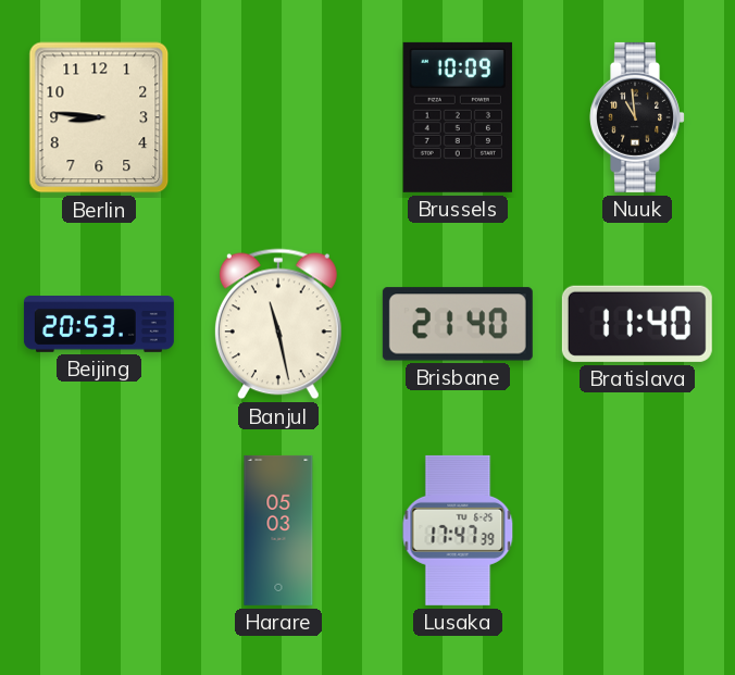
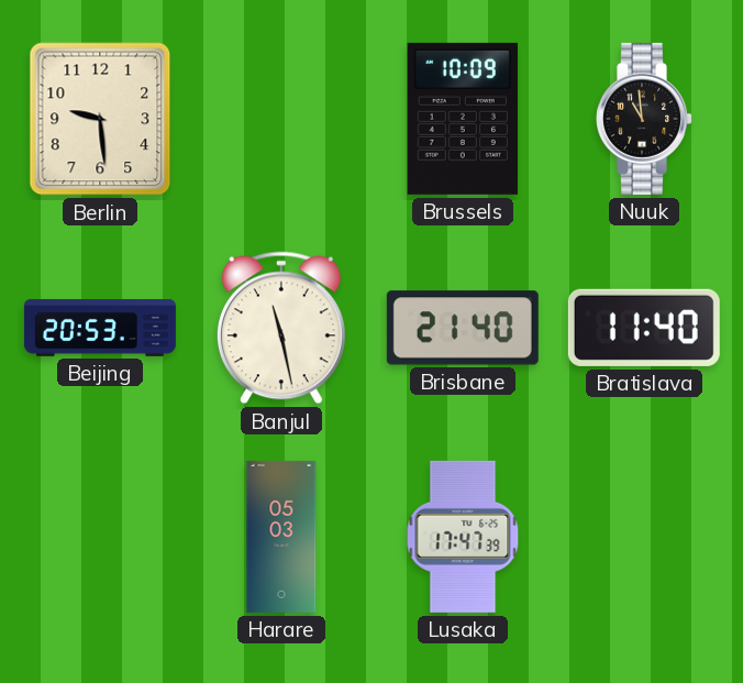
Berlin: 8:46 -> 9:29 (100, 119)
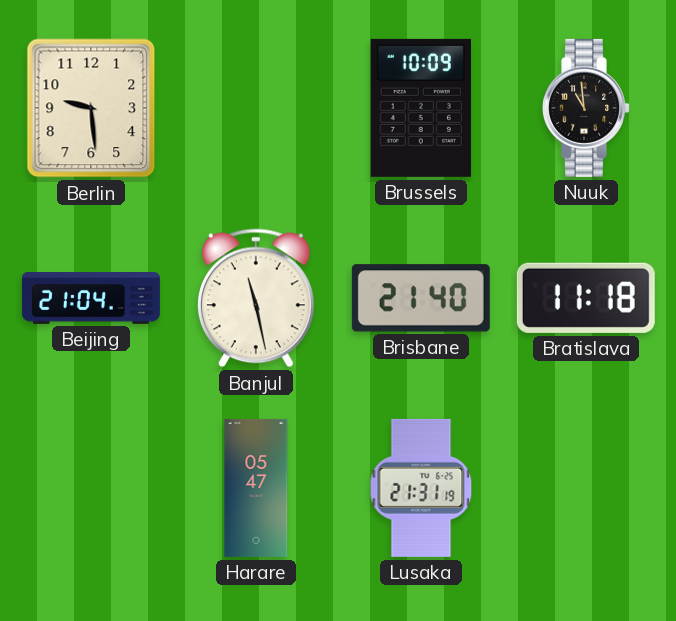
Beijing: 20:53 -> 21:04 (91, 299)
Bratislava: 11:40 -> 11:18 (586, 298)
Harare: 05:03 -> 05:47 (256, 488)
Lusaka: 17:47 -> 21:31 (421, 488)
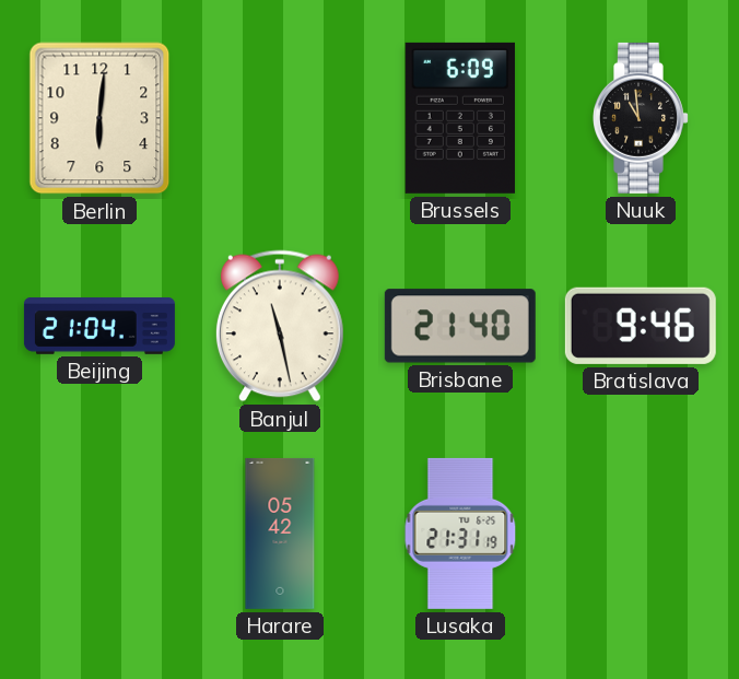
Berlin: 9:29 -> 6:01 (99, 118)
Brussels: 10:09 -> 6:09 (460, 118)
Bratislava: 11:18 -> 9:46 (641, 326)
Harare: 05:47 -> 05:42 (280, 534)
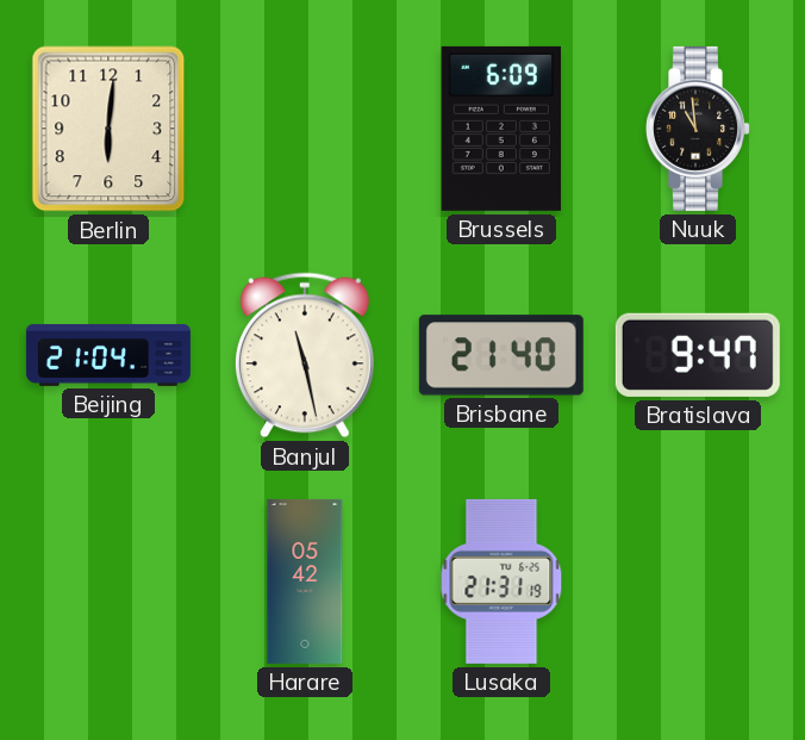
Bratislava: 9:46 -> 9:47 (698, 355)
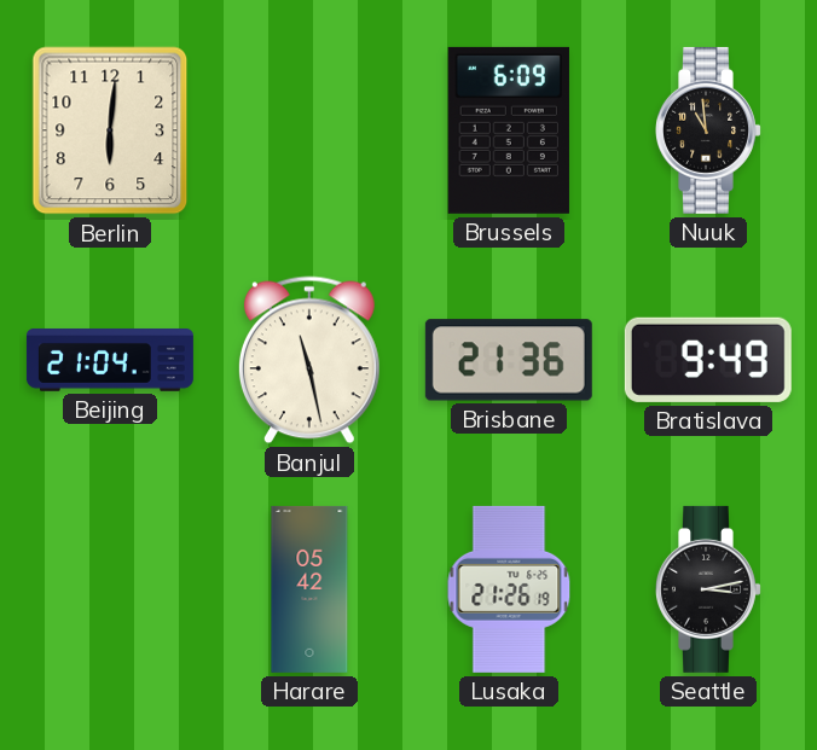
Brisbane: 21:40 -> 21:36 (509, 360)
Bratislava: 9:47 -> 9:49 (708, 360)
Lusaka: 21:31 -> 21:26 (509, 589)
Seattle: none -> 3:13 (709, 589)
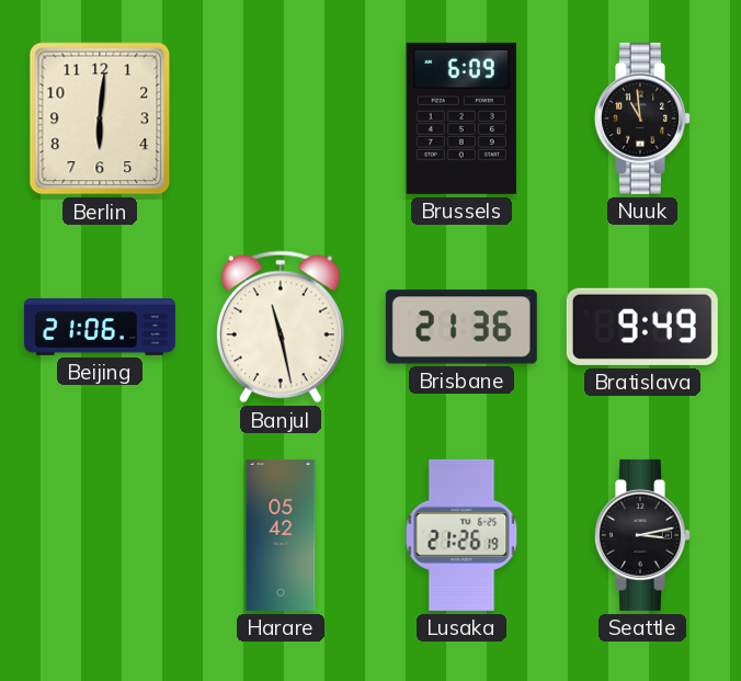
Beijing: 21:04 -> 21:06 (100, 328)
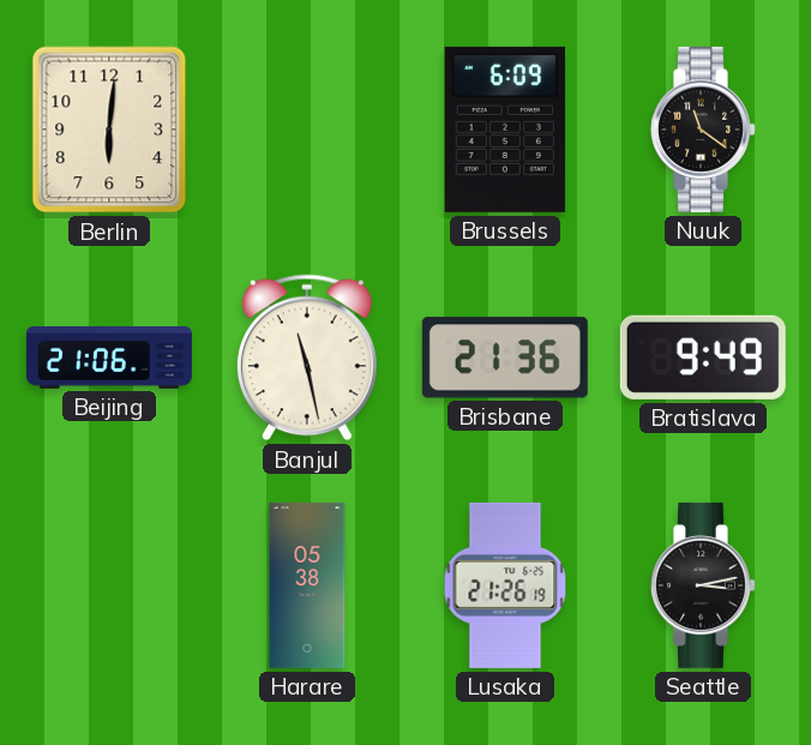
Nuuk: 10:59 -> 11:21 (704, 130)
Harare: 05:42 -> 05:38 (307, 585)
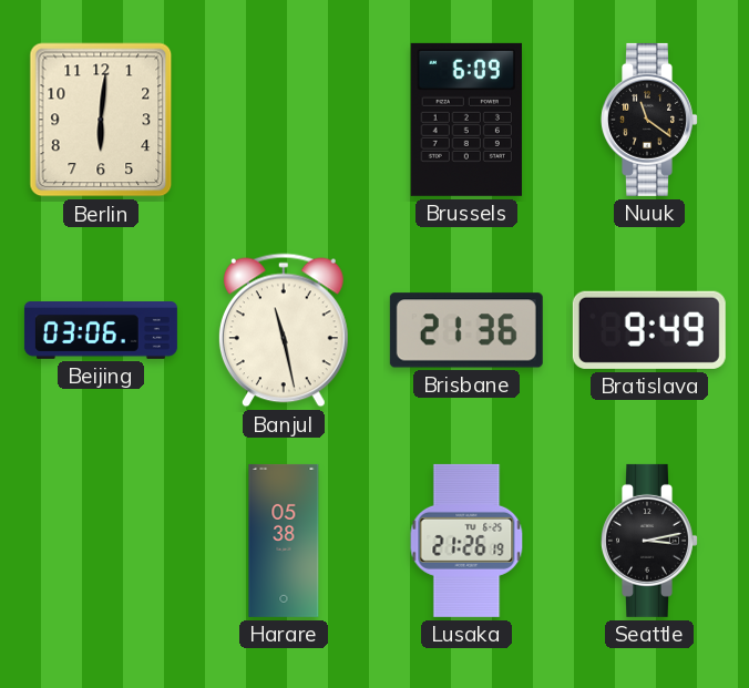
Beijing: 21:06 -> 03:06 (101, 331)
